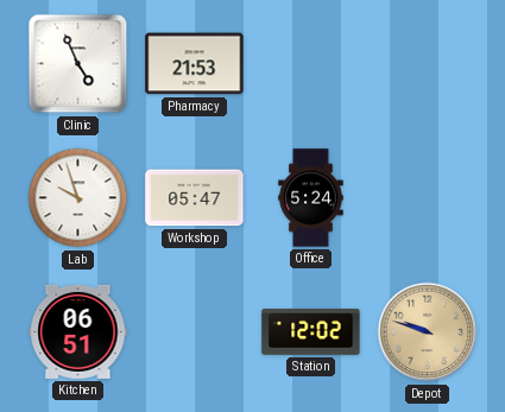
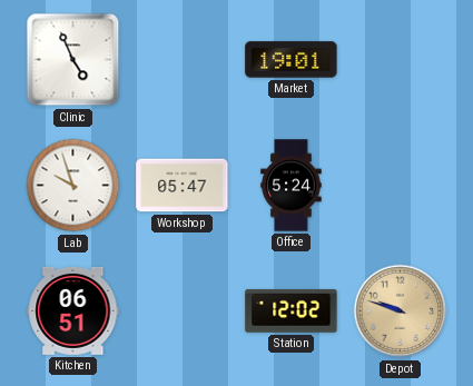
Pharmacy: 21:53 -> none (195, 64)
Market: none -> 19:01 (292, 60)
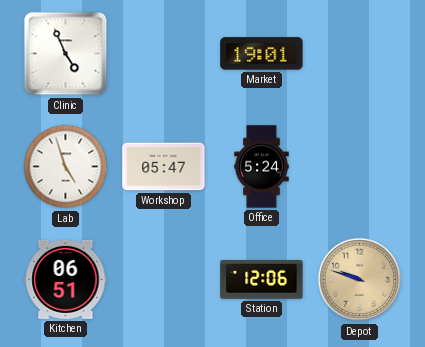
Lab: 9:57 -> 4:57 (66, 167)
Station: 12:02 -> 12:06 (262, 279)
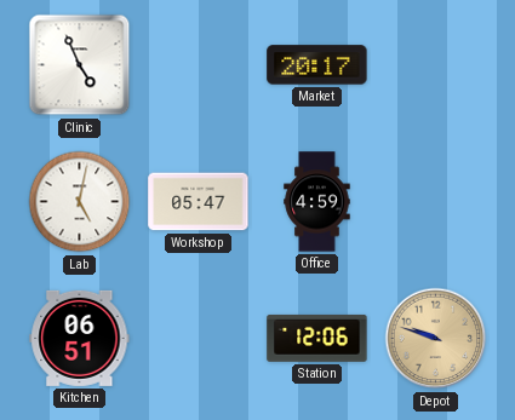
Market: 19:01 -> 20:17 (317, 65)
Lab: 4:57 -> 5:02 (80, 202)
Office: 5:24 -> 4:59 (317, 202)
